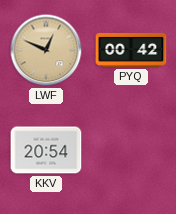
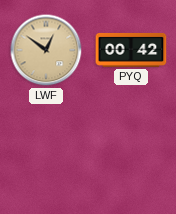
LWF: 12:49 -> 12:51 (46, 50)
KKV: 20:54 -> none (46, 150)
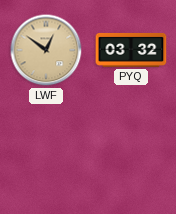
PYQ: 00:42 -> 03:32 (131, 50)
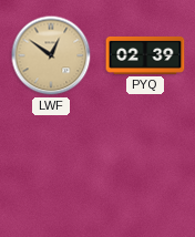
PYQ: 03:32 -> 02:39 (145, 55)
